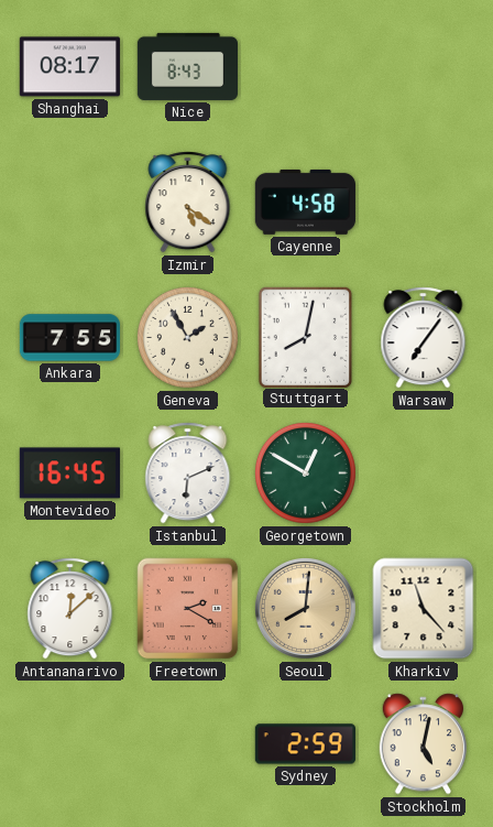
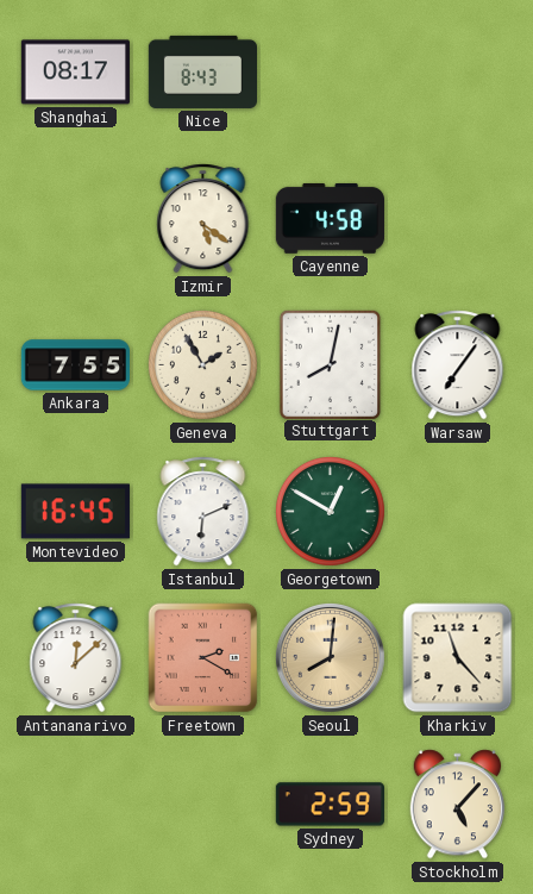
Stockholm: 5:02 -> 5:07 (457, 805)
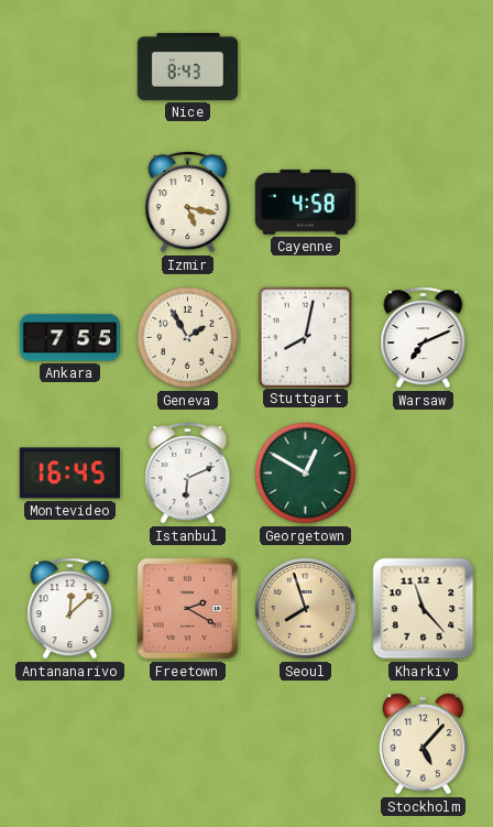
Shanghai: 08:17 -> none (75, 73)
Izmir: 5:21 -> 5:17 (188, 203)
Warsaw: 7:06 -> 7:11 (424, 338)
Seoul: 8:01 -> 7:57 (305, 608)
Sydney: 2:59 -> none (330, 805)
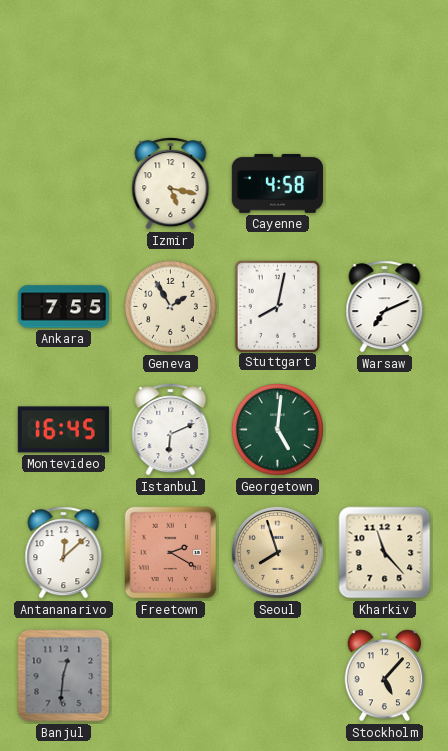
Nice: 8:43 -> none (187, 66)
Georgetown: 12:50 -> 5:01 (278, 430)
Banjul: none -> 12:31 (64, 676)
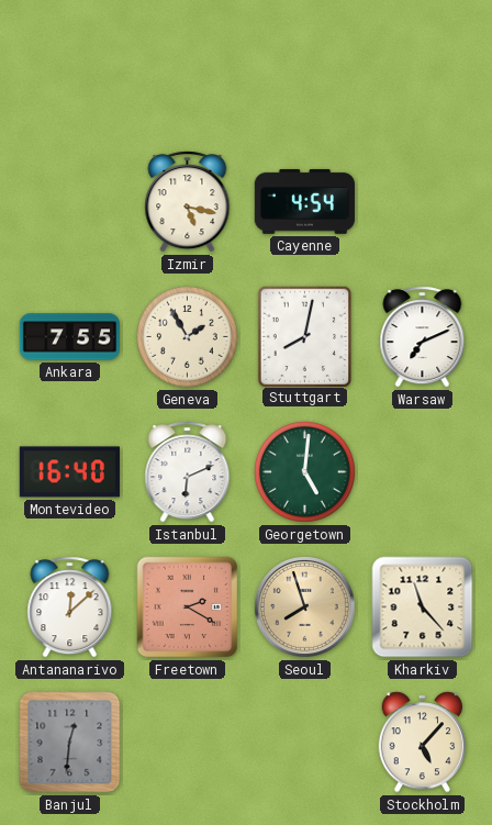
Cayenne: 4:58 -> 4:54 (304, 201)
Montevideo: 16:45 -> 16:40 (69, 472)
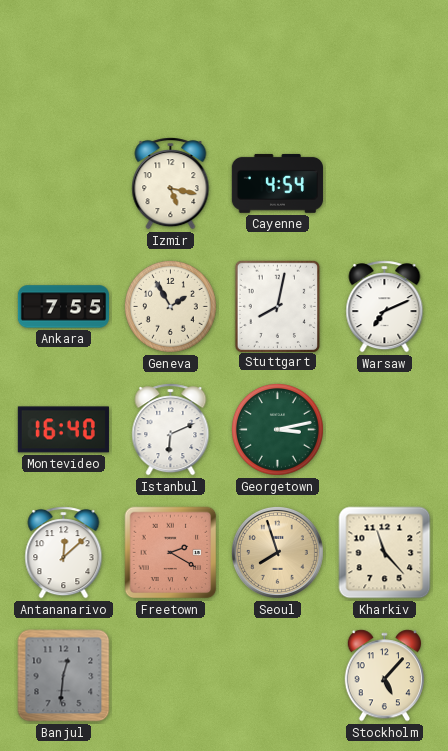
Georgetown: 5:01 -> 3:13 (278, 430)
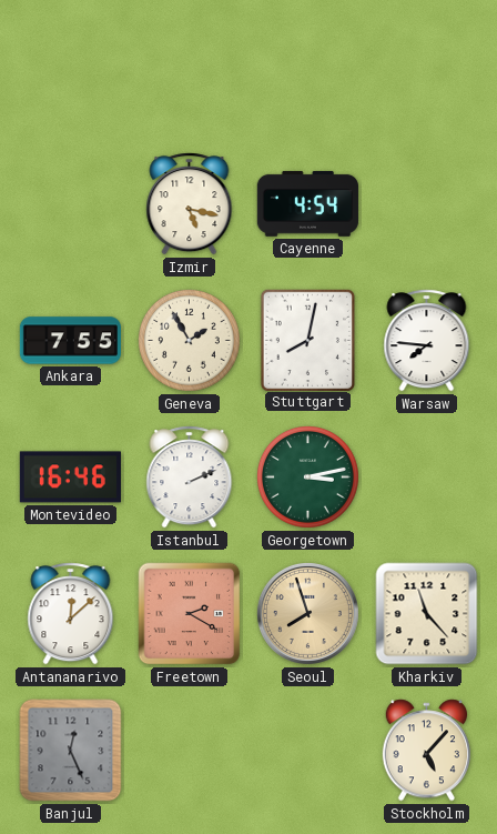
Warsaw: 7:11 -> 7:46 (427, 341)
Montevideo: 16:40 -> 16:46 (70, 478)
Istanbul: 6:11 -> 2:11 (190, 478)
Banjul: 12:31 -> 12:26 (71, 751)
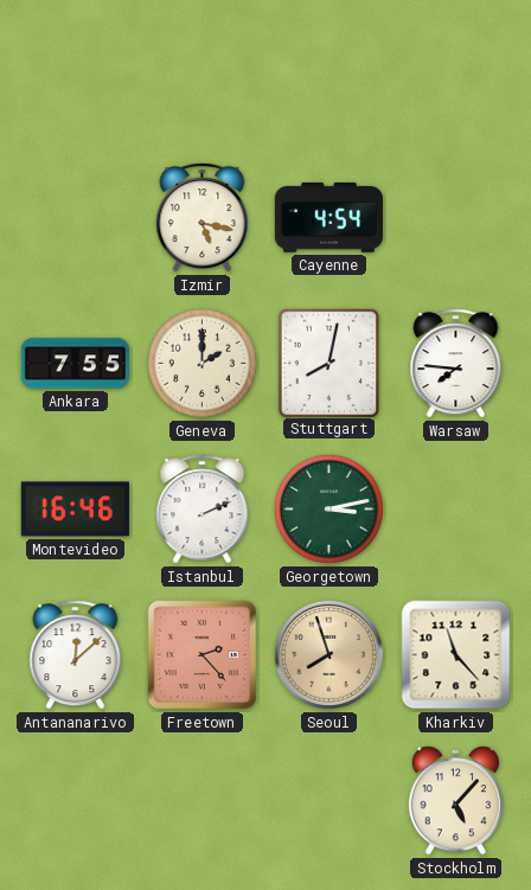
Geneva: 1:55 -> 2:00 (203, 364)
Freetown: 2:20 -> 2:23 (203, 655)
Banjul: 12:26 -> none (71, 751)
